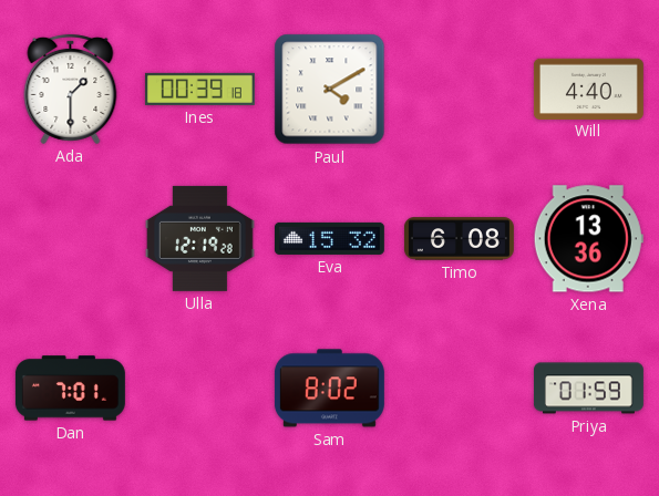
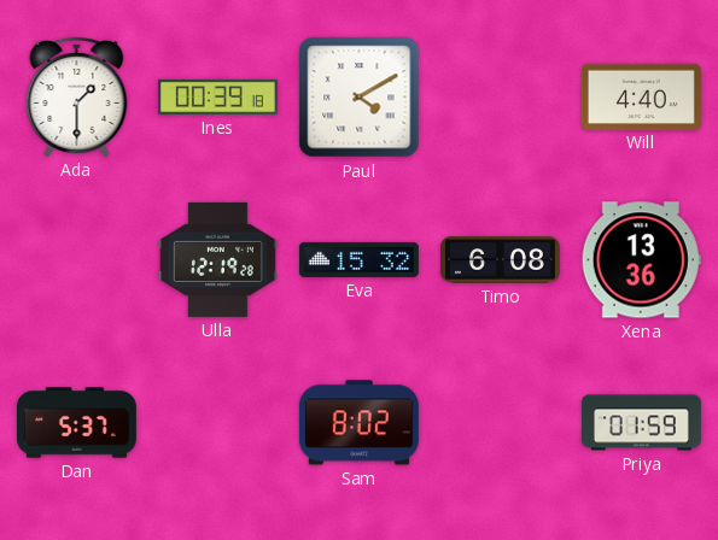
Dan: 7:01 -> 5:37 (76, 423)
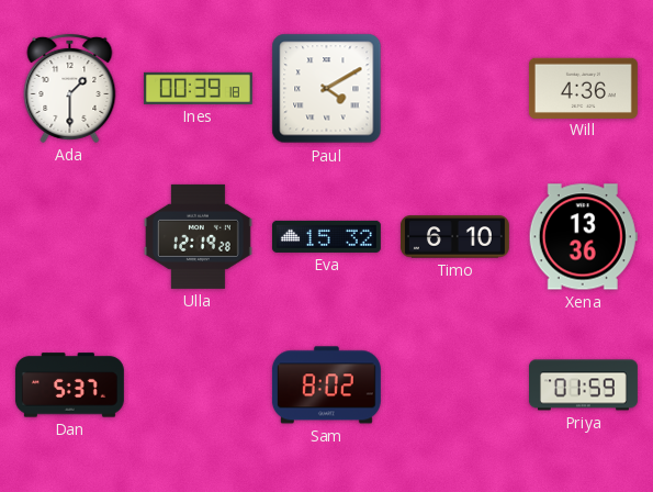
Will: 4:40 -> 4:36 (583, 88)
Timo: 6:08 -> 6:10 (454, 237)
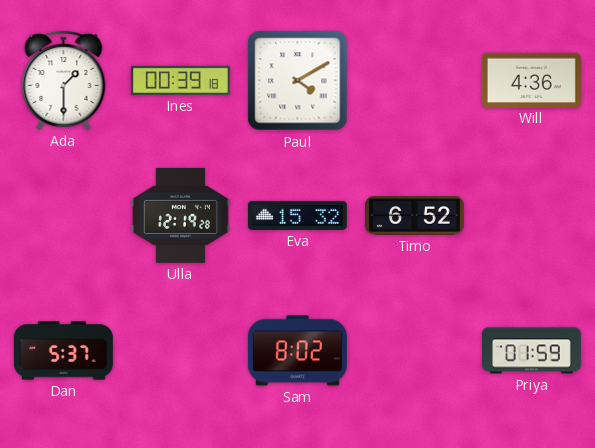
Timo: 6:10 -> 6:52 (414, 216)
Xena: 13:36 -> none (583, 237)
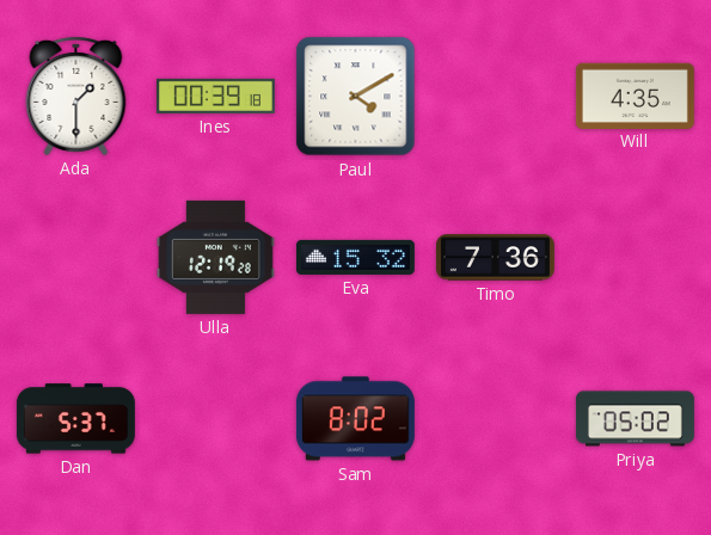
Will: 4:36 -> 4:35 (635, 96)
Timo: 6:52 -> 7:36 (495, 258)
Priya: 01:59 -> 05:02 (635, 419)
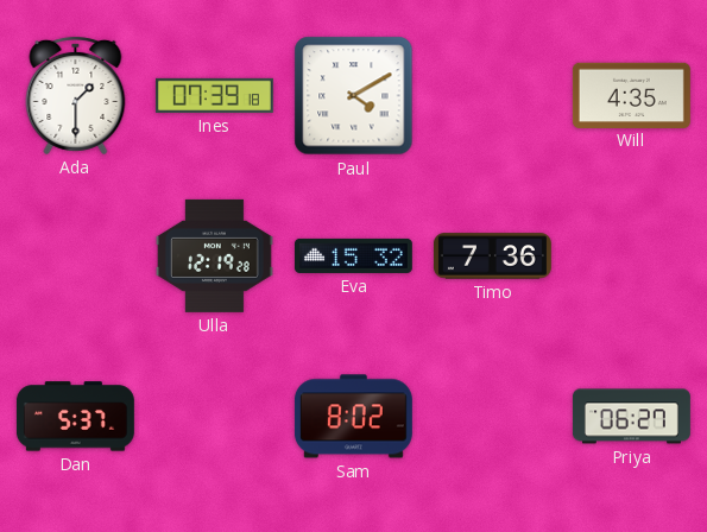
Ines: 00:39 -> 07:39 (214, 95)
Priya: 05:02 -> 06:27 (631, 417)
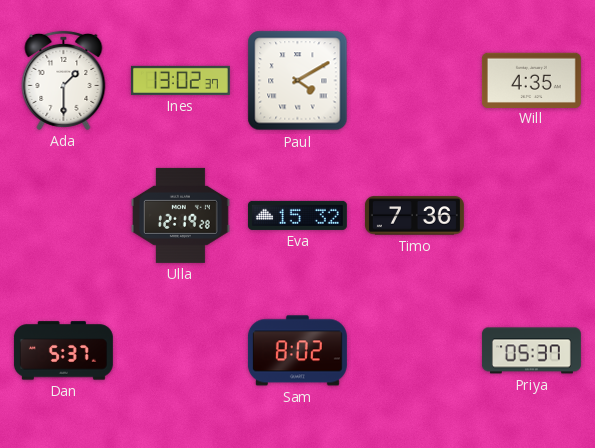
Ines: 07:39 -> 13:02 (180, 80)
Priya: 06:27 -> 05:37 (531, 351)
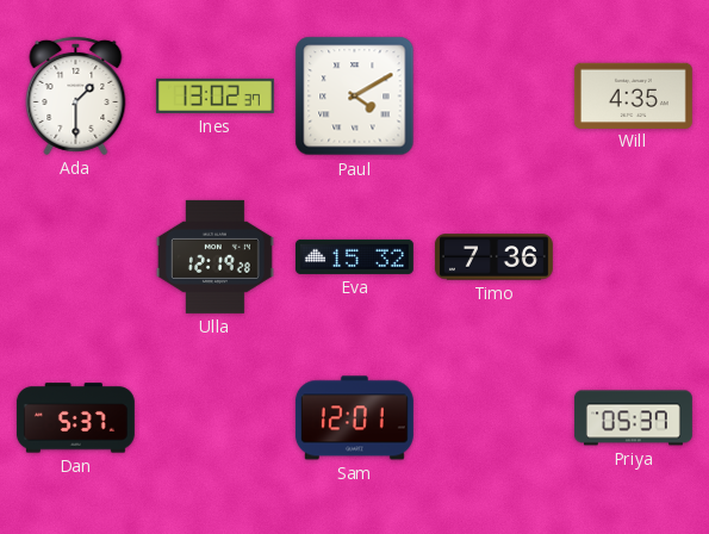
Sam: 8:02 -> 12:01 (354, 418)
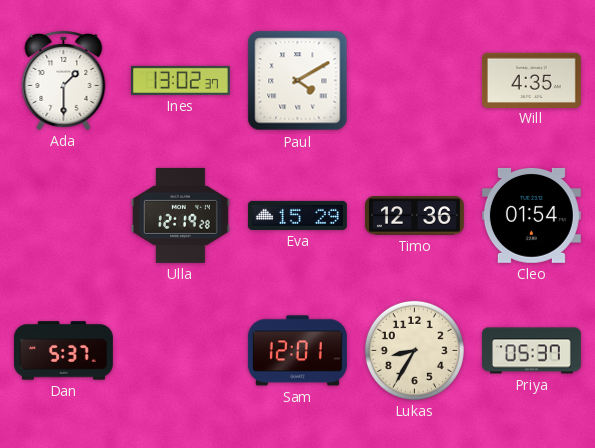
Eva: 15:32 -> 15:29 (297, 215)
Timo: 7:36 -> 12:36 (414, 216)
Cleo: none -> 01:54 (531, 215)
Lukas: none -> 8:35 (414, 350)
